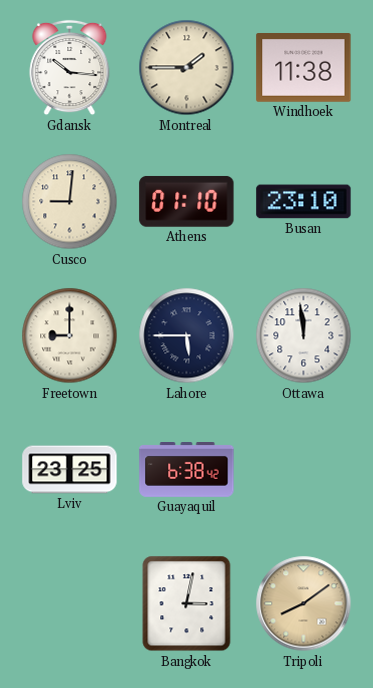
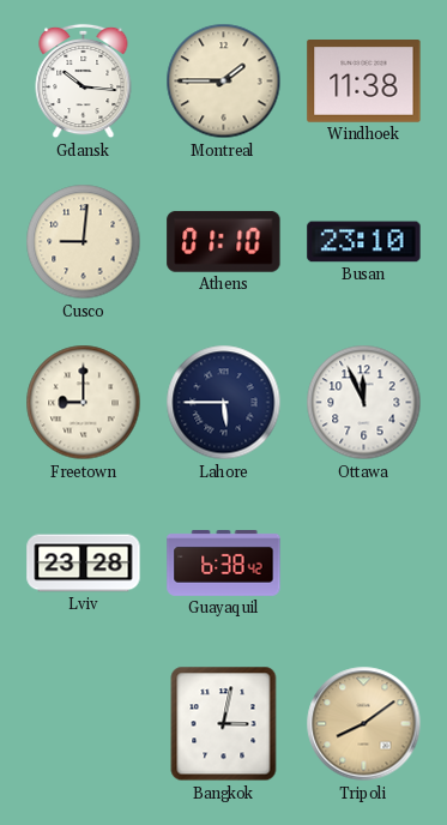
Ottawa: 11:59 -> 11:56 (364, 403)
Lviv: 23:25 -> 23:28 (84, 564)
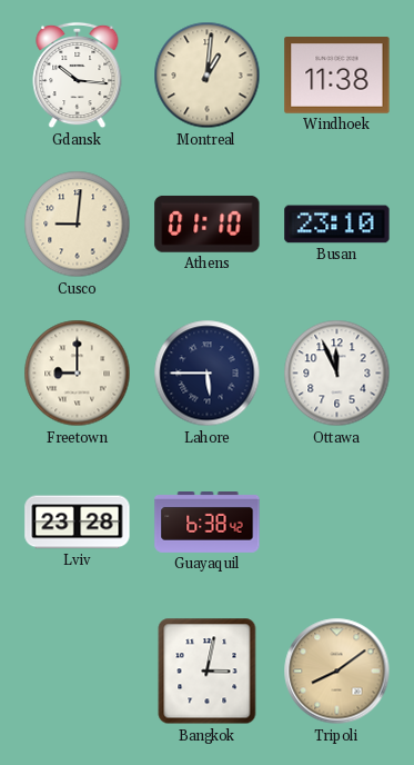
Montreal: 1:45 -> 1:01 (208, 76)
